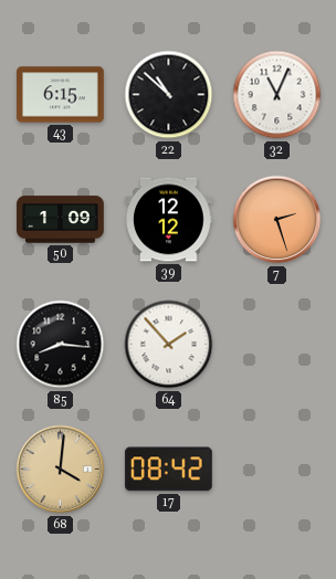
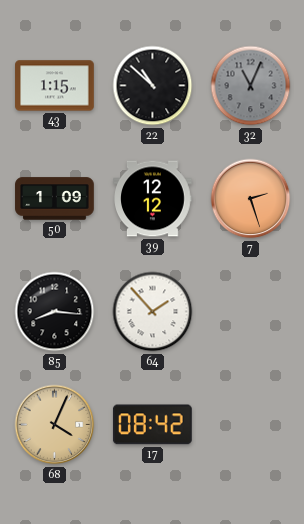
43: 6:15 -> 1:15 (55, 86)
32 dial: white -> grey (251, 86)
68: 4:01 -> 4:04 (55, 425)
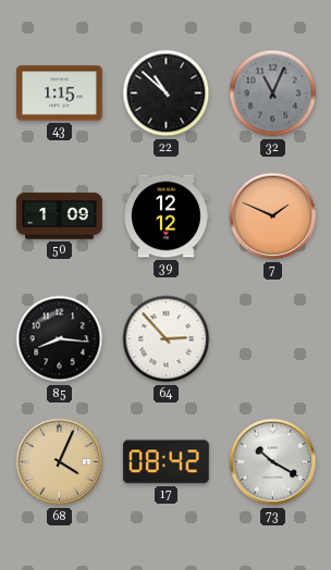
7: 2:27 -> 1:49 (273, 216)
64: 1:53 -> 2:53 (167, 339)
73: none -> 10:20 (273, 462)
